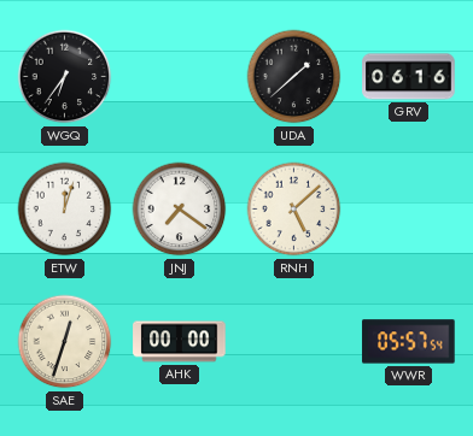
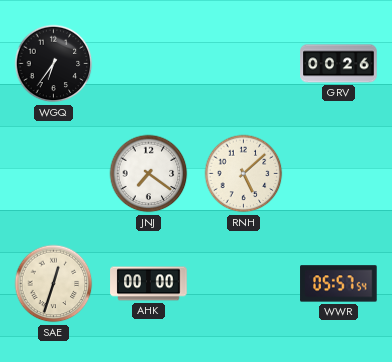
UDA: 1:38 -> none (294, 77)
GRV: 06:16 -> 00:26 (339, 64)
ETW: 12:03 -> none (65, 210)
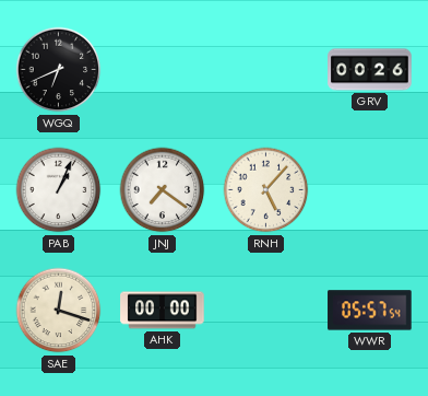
WGQ: 6:36 -> 6:41 (59, 70)
PAB: none -> 1:04 (59, 190)
RNH: 5:08 -> 5:07 (266, 190)
SAE: 12:33 -> 12:18 (59, 311)
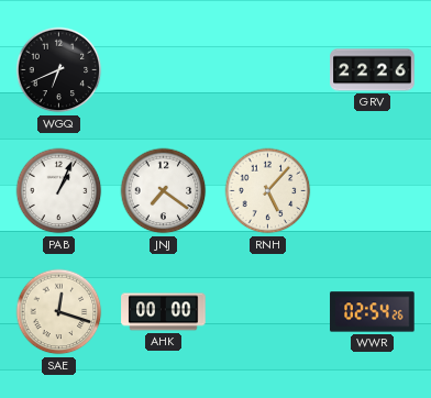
GRV: 00:26 -> 22:26 (373, 70)
WWR: 05:57 -> 02:54 (373, 312)
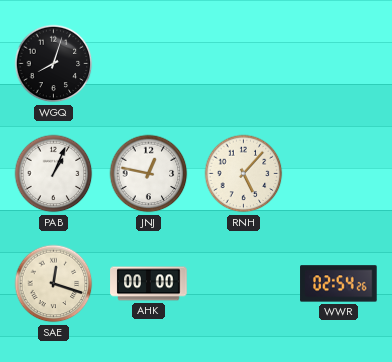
WGQ: 6:41 -> 8:03 (54, 64)
GRV: 22:26 -> none (373, 70)
JNJ: 7:21 -> 12:47 (149, 174)
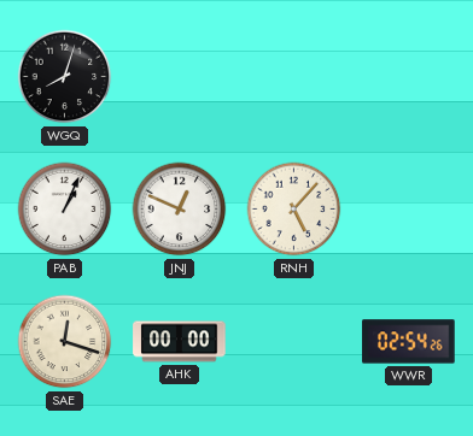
JNJ: 12:47 -> 12:49 (180, 210)
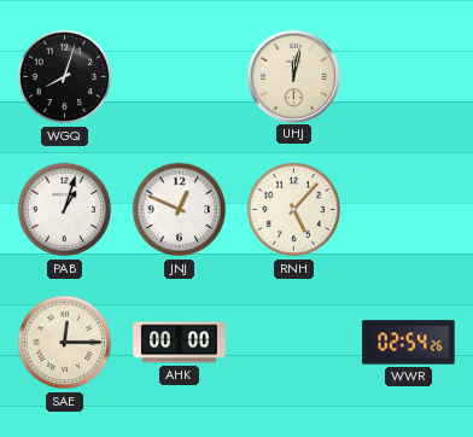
UHJ: none -> 12:02 (293, 76)
PAB: 1:04 -> 1:03 (65, 210)
SAE: 12:18 -> 12:15 (65, 343)
